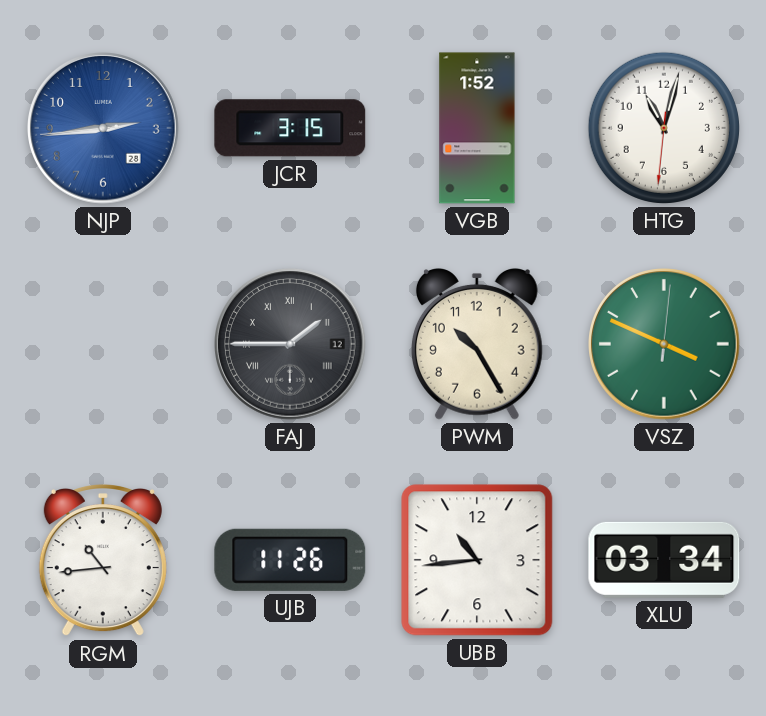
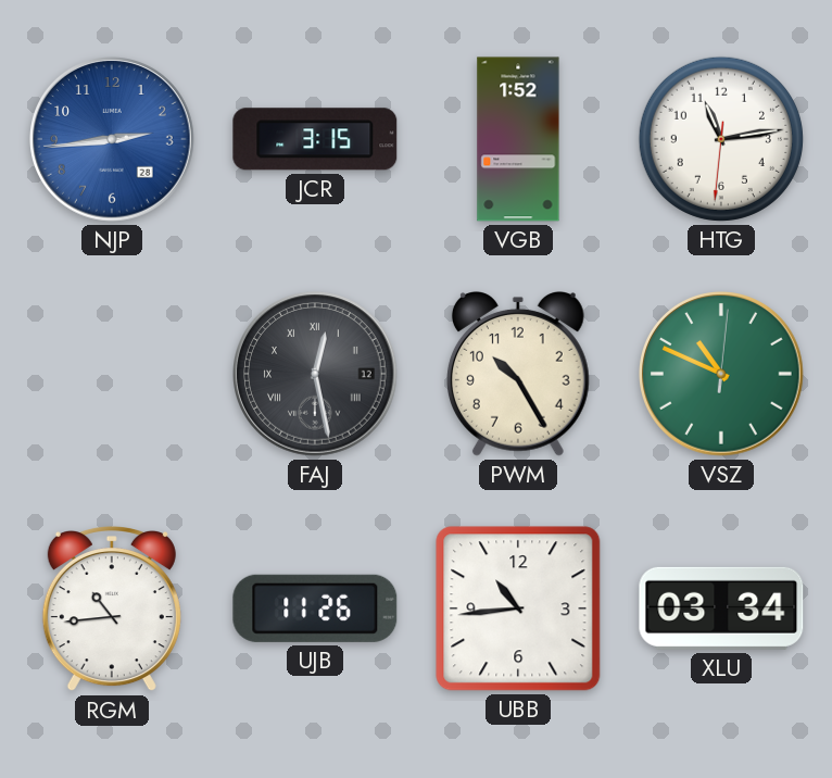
HTG: 11:02 -> 11:13 (721, 139)
FAJ: 1:45 -> 12:28 (316, 375)
VSZ: 3:49 -> 10:49 (722, 375)
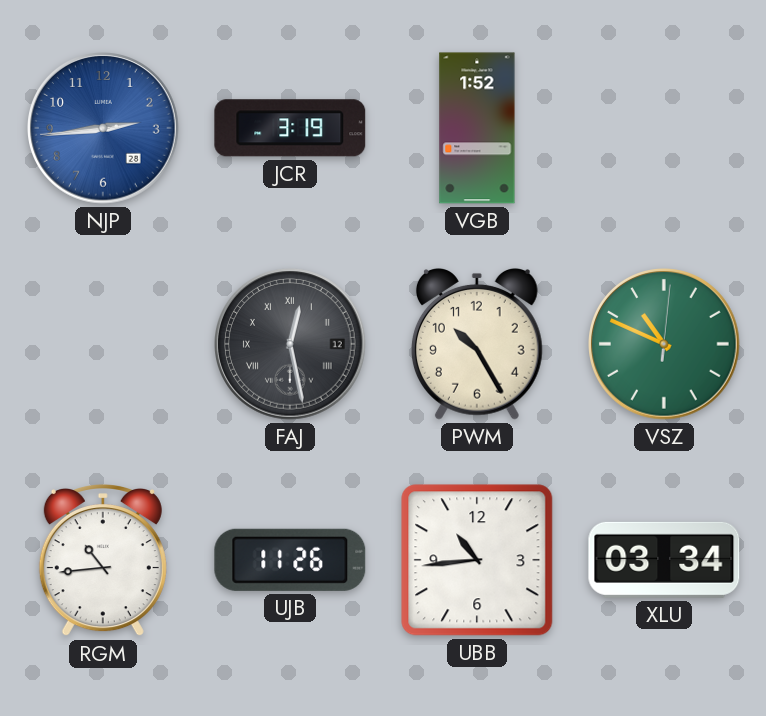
JCR: 3:15 -> 3:19 (290, 128)
HTG: 11:13 -> none (721, 139)
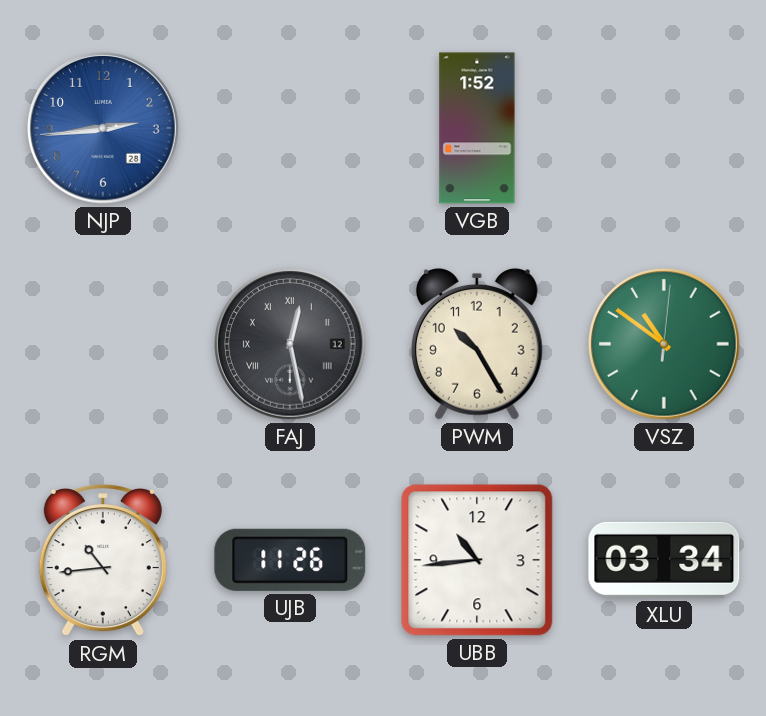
JCR: 3:19 -> none (290, 128)
VSZ: 10:49 -> 10:51 (665, 345)
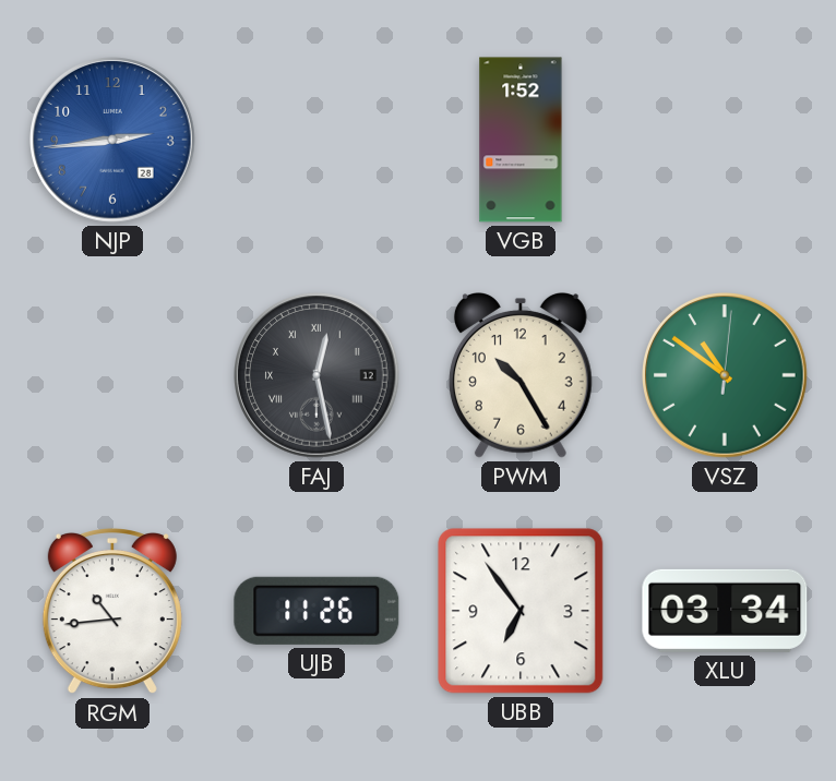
UBB: 10:44 -> 6:54 (521, 611)
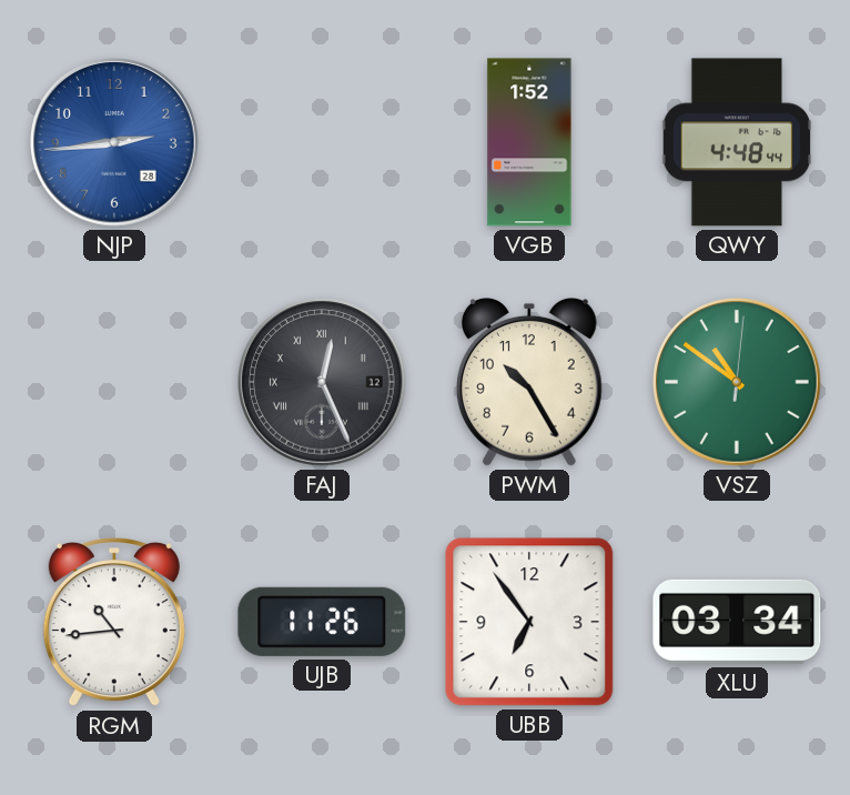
QWY: none -> 4:48 (737, 142)
FAJ: 12:28 -> 12:26 (323, 383)
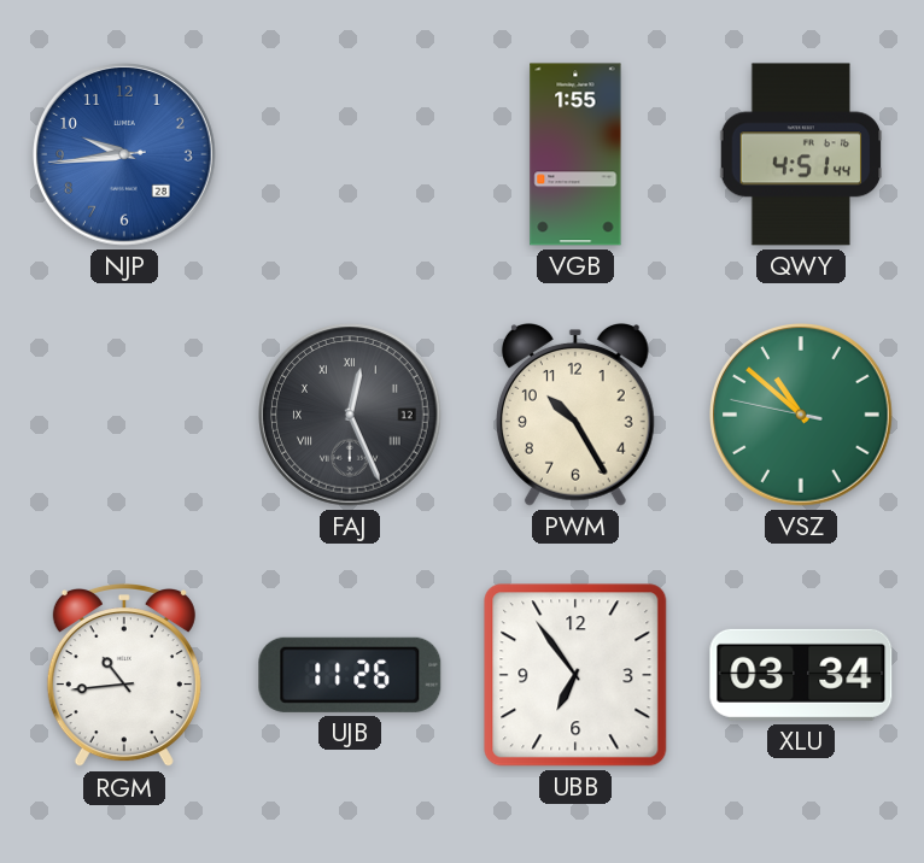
NJP: 2:43 -> 9:43 (125, 155)
VGB: 1:52 -> 1:55 (575, 154)
QWY: 4:48 -> 4:51 (801, 154)
VSZ: 10:51:01 -> 10:51:47 (802, 416)
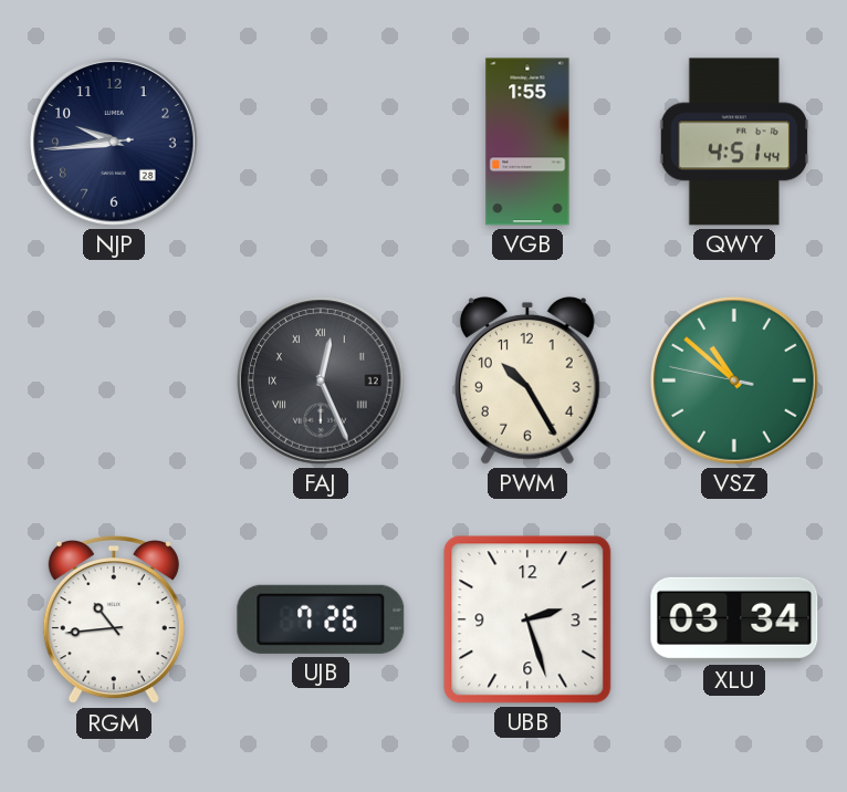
NJP dial: blue -> navy (115, 143)
UJB: 11:26 -> 7:26 (321, 619)
UBB: 6:54 -> 2:27 (527, 619)
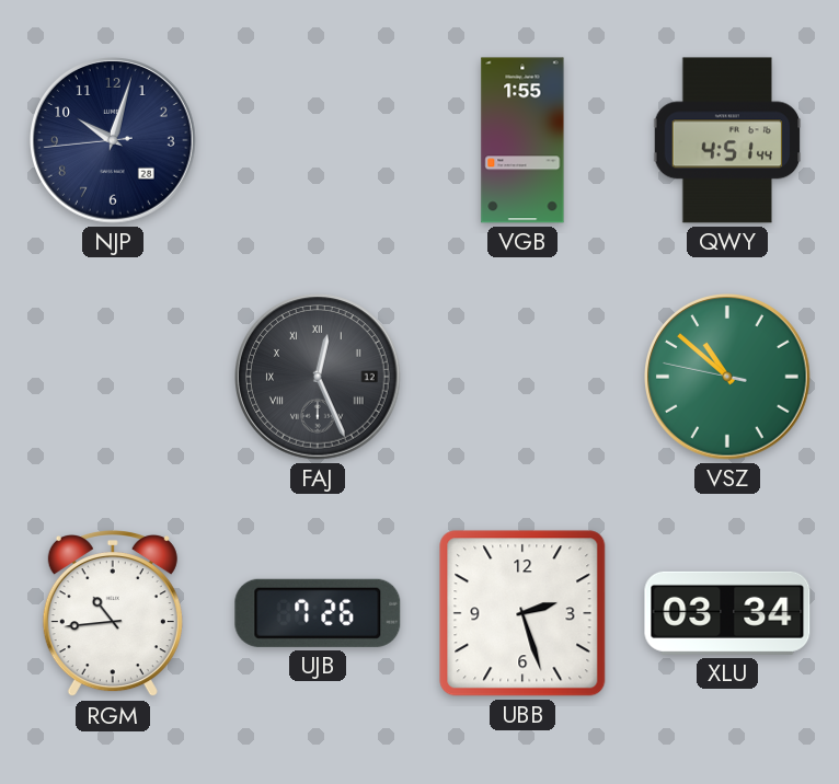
NJP: 9:43 -> 10:02 (114, 141)
PWM: 10:25 -> none (527, 382)
